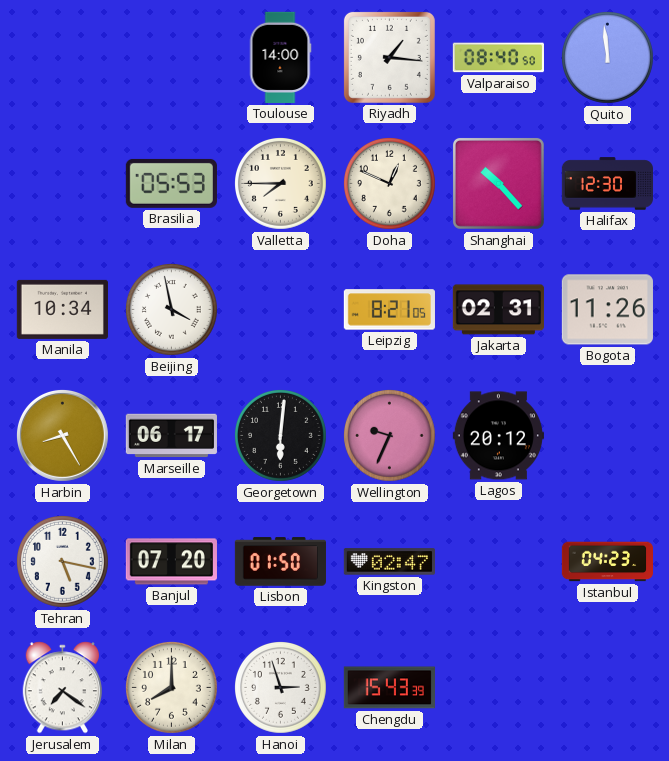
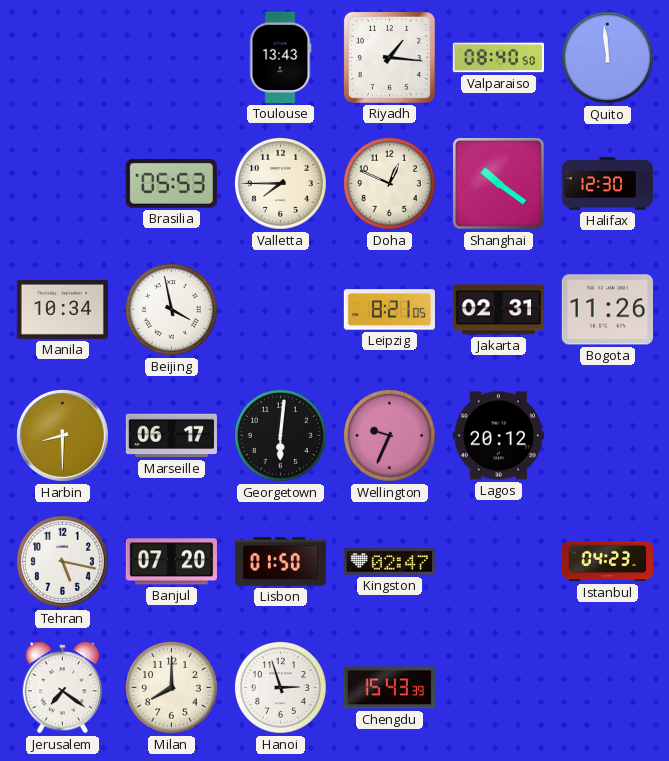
Toulouse: 14:00 -> 13:43 (280, 57)
Shanghai: 10:23 -> 10:21 (498, 183)
Harbin: 8:25 -> 8:30 (62, 435)
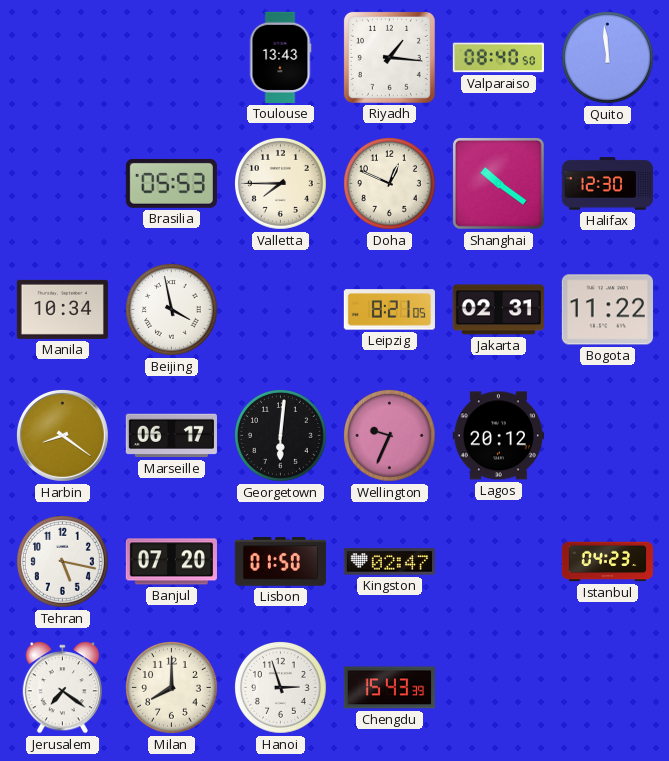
Bogota: 11:26 -> 11:22 (607, 310)
Harbin: 8:30 -> 8:21 (62, 435)
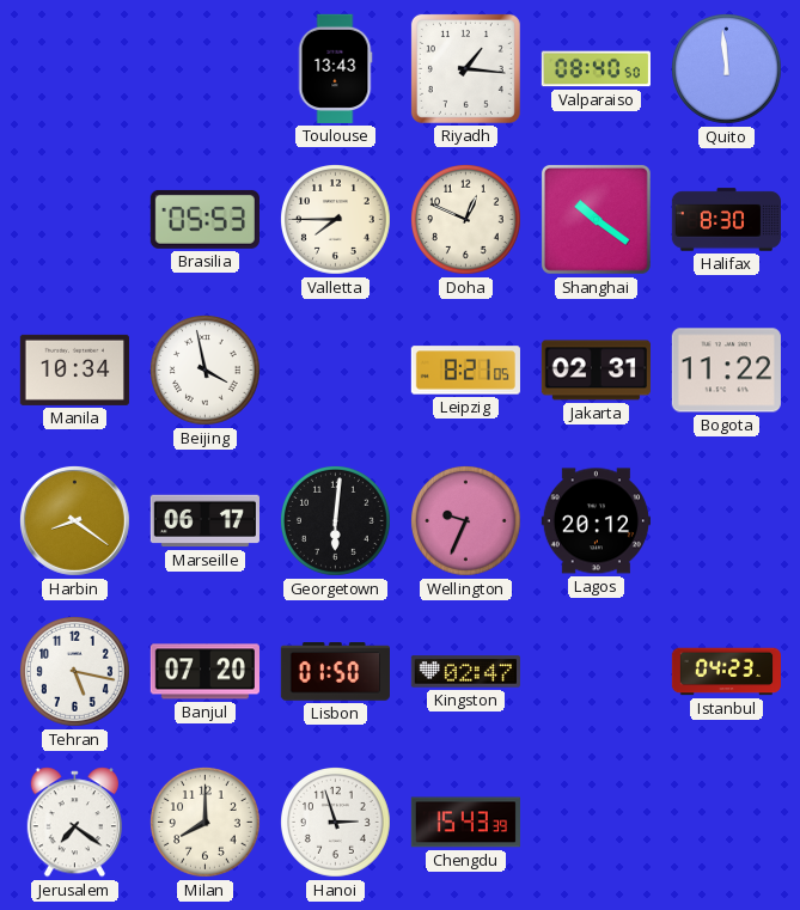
Halifax: 12:30 -> 8:30 (726, 220)
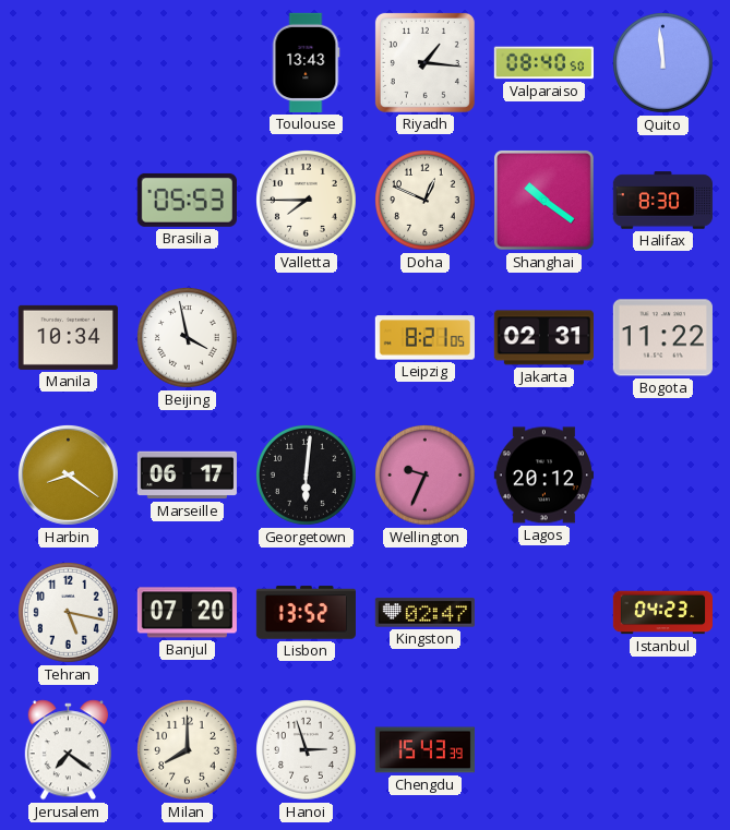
Lisbon: 01:50 -> 13:52 (306, 613)
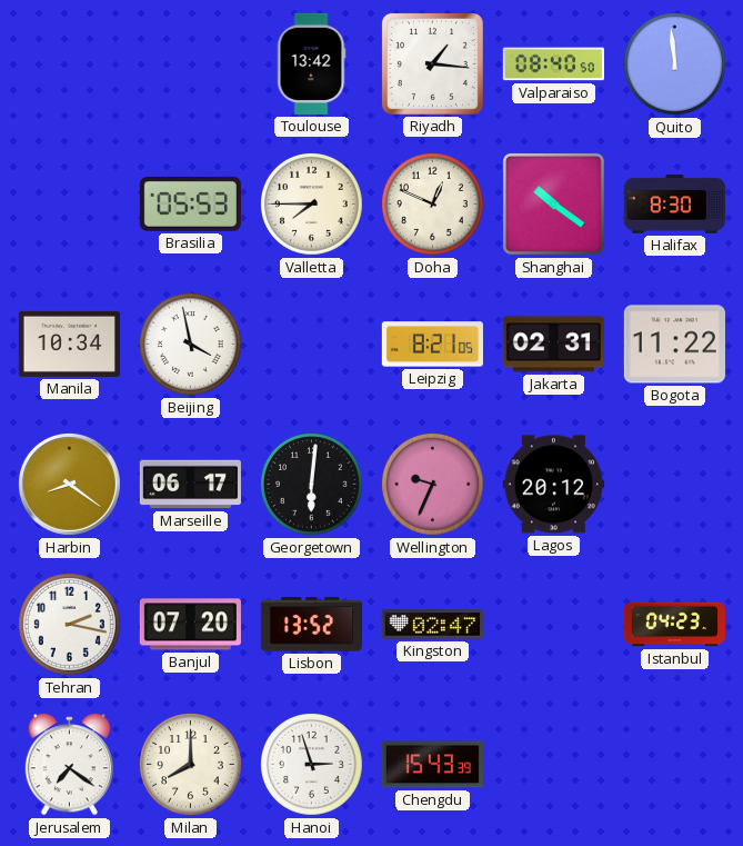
Toulouse: 13:43 -> 13:42 (311, 63)
Tehran: 5:17 -> 2:17 (70, 625)
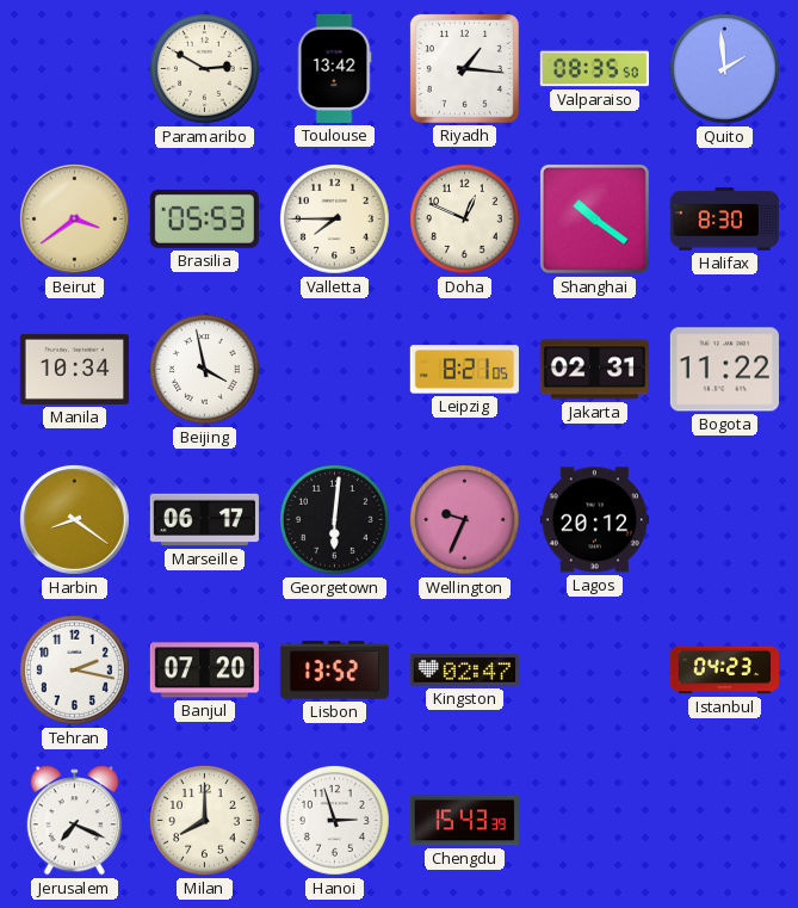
Paramaribo: none -> 2:50 (205, 69)
Valparaiso: 08:40 -> 08:35 (594, 69)
Quito: 11:59 -> 1:59 (725, 69)
Beirut: none -> 3:39 (74, 218)
Jerusalem: 7:21 -> 7:19 (74, 821)
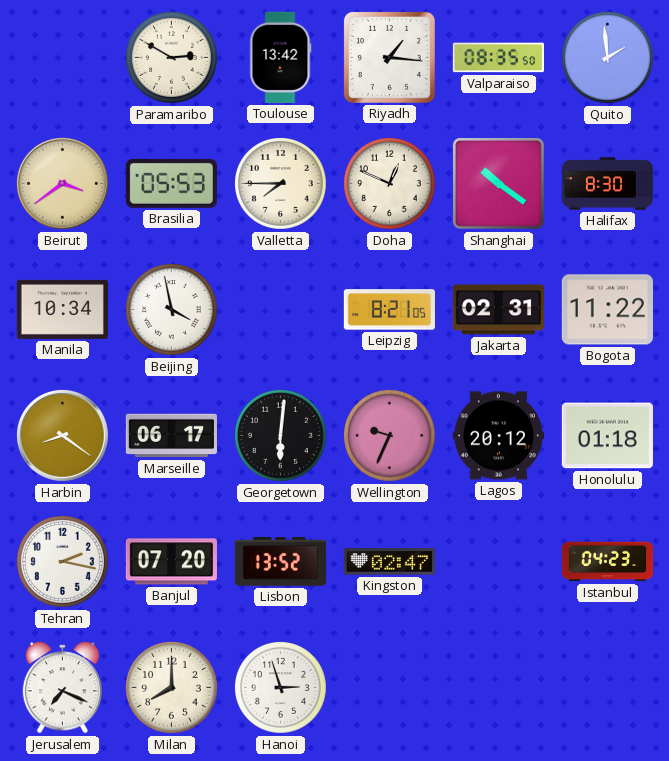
Honolulu: none -> 01:18 (607, 436)
Chengdu: 15:43 -> none (464, 821)
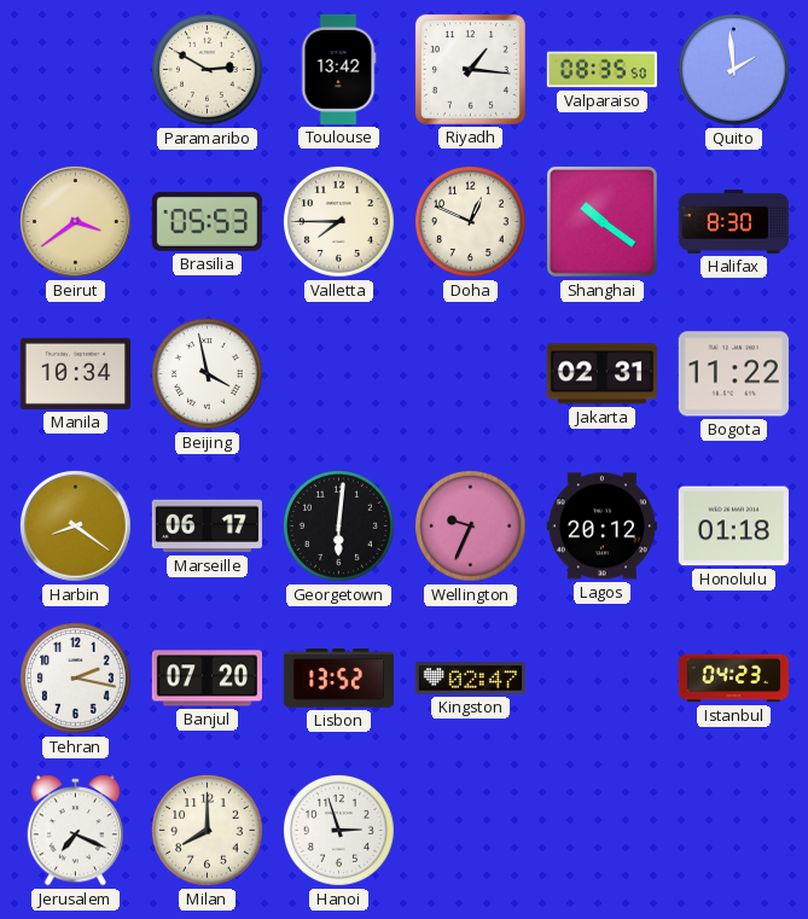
Leipzig: 8:21 -> none (389, 310)
